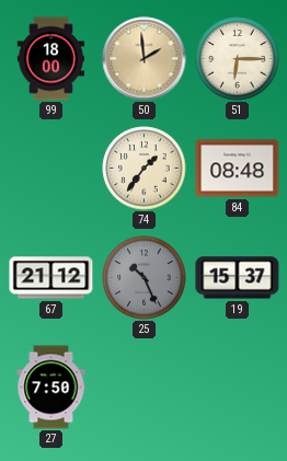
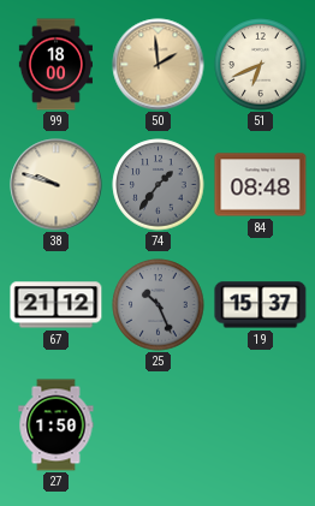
51: 6:15 -> 6:41 (261, 65)
38: none -> 9:48 (57, 185)
74 dial: cream -> grey (159, 185)
27: 7:50 -> 1:50 (57, 425)
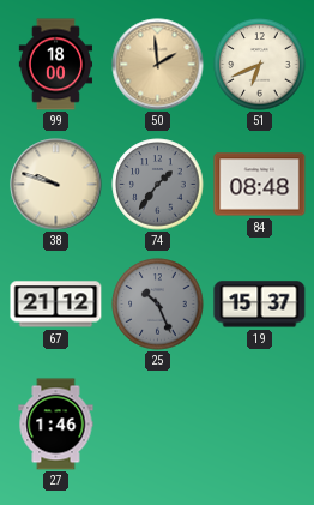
27: 1:50 -> 1:46 (56, 425)
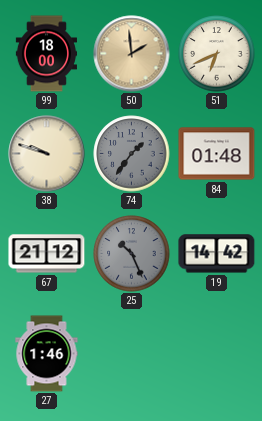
84: 08:48 -> 01:48 (217, 154)
19: 15:37 -> 14:42 (217, 254)
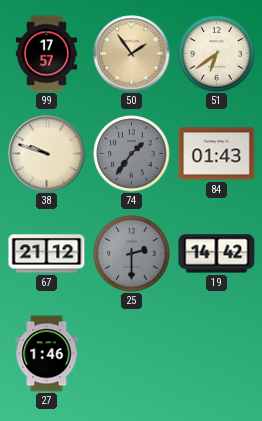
99: 18:00 -> 17:57 (46, 54)
50: 1:59 -> 1:54 (132, 54)
51: 6:41 -> 6:39 (217, 54)
84: 01:48 -> 01:43 (217, 154)
25: 10:26 -> 2:30 (132, 254)
